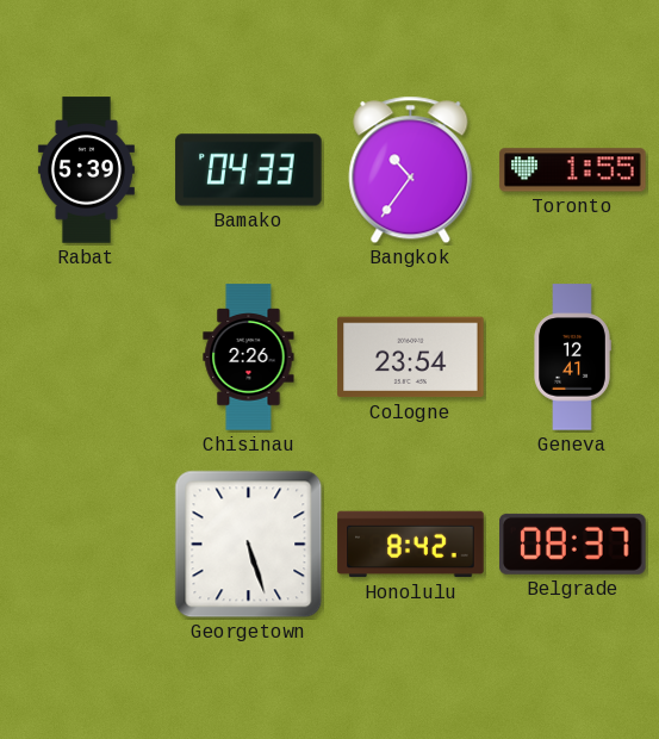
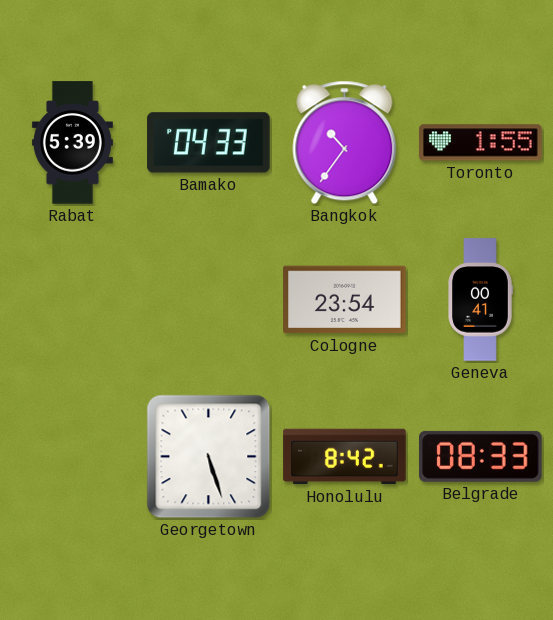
Chisinau: 2:26 -> none (249, 358)
Geneva: 12:41 -> 00:41 (480, 300)
Belgrade: 08:37 -> 08:33 (481, 456)
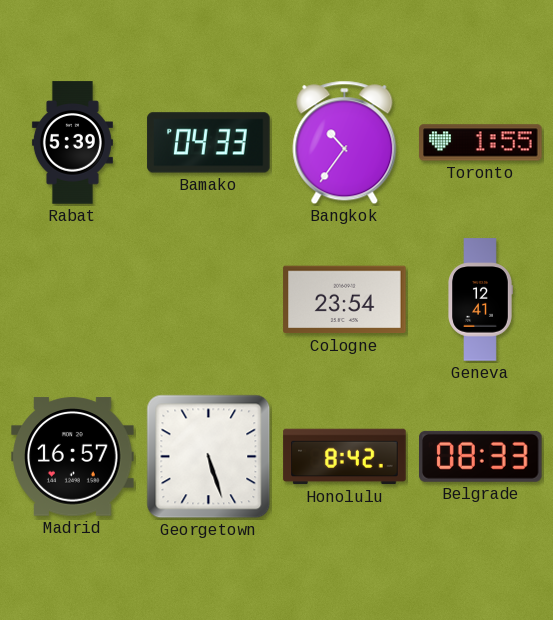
Geneva: 00:41 -> 12:41 (480, 300)
Madrid: none -> 16:57 (73, 457)
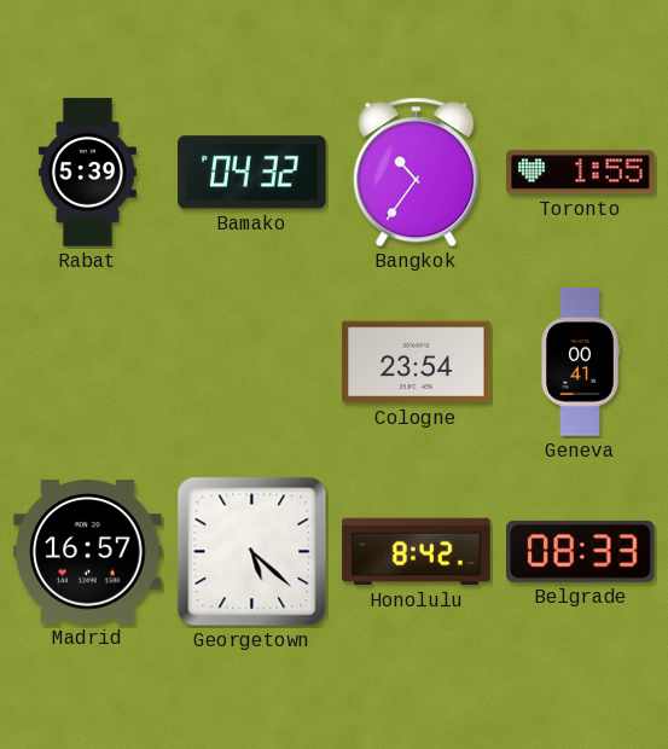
Bamako: 04:33 -> 04:32 (252, 173)
Geneva: 12:41 -> 00:41 (580, 362)
Georgetown: 5:27 -> 5:22 (252, 552)
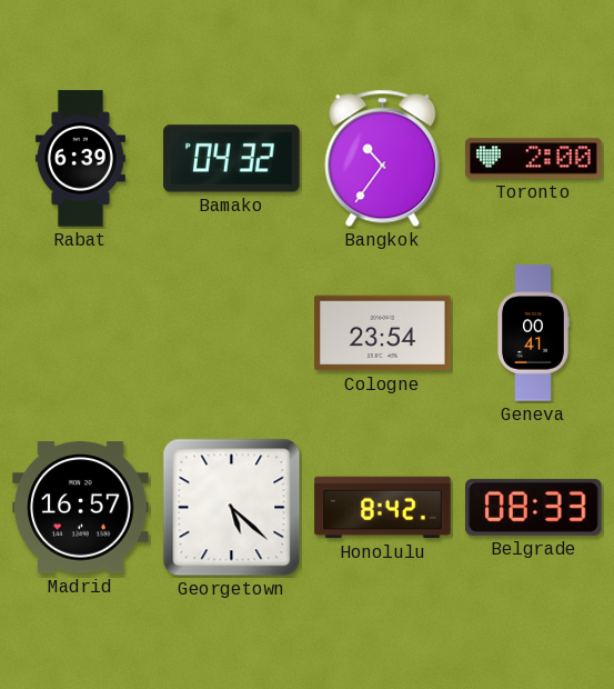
Rabat: 5:39 -> 6:39 (80, 159)
Toronto: 1:55 -> 2:00 (534, 159)
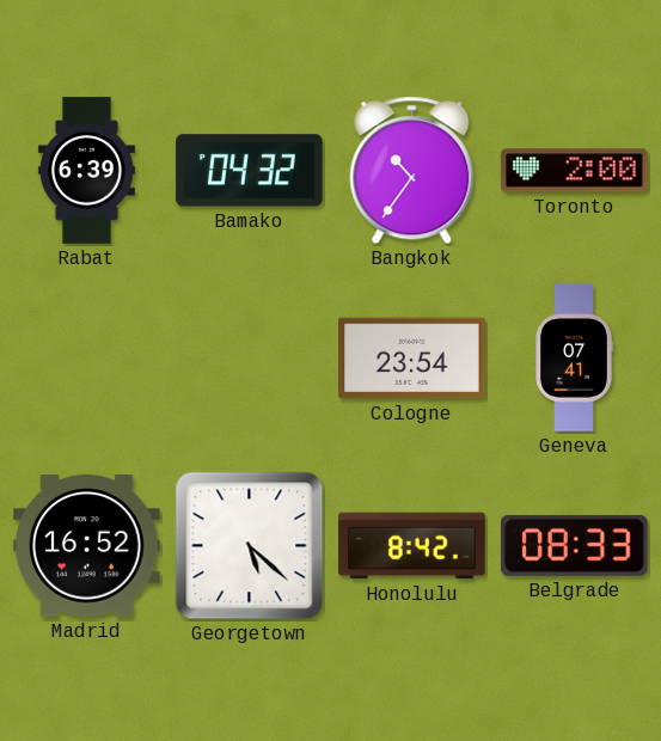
Geneva: 00:41 -> 07:41 (574, 359)
Madrid: 16:57 -> 16:52 (87, 546)
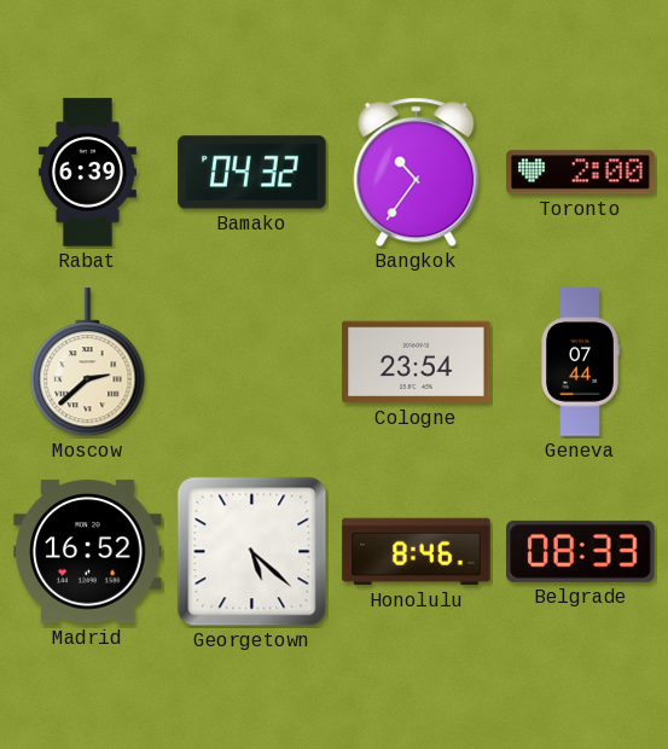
Moscow: none -> 2:38 (88, 362)
Geneva: 07:41 -> 07:44 (580, 362)
Honolulu: 8:42 -> 8:46 (417, 552)
